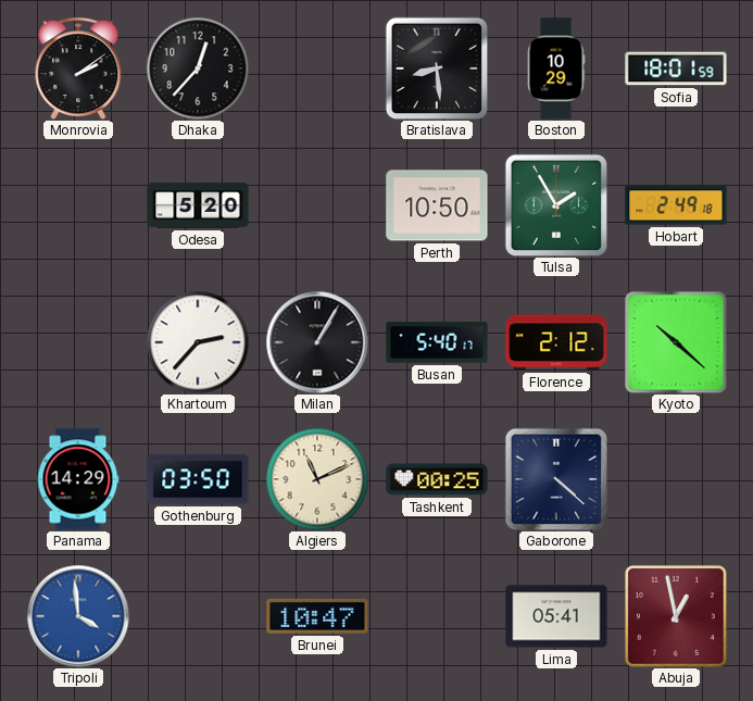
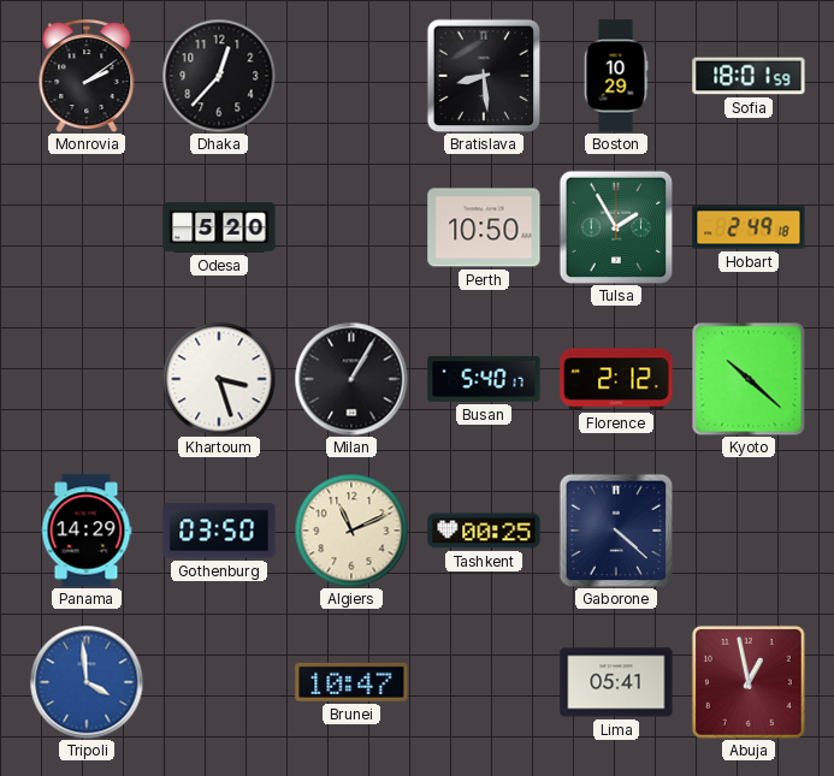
Khartoum: 2:37 -> 3:27 (219, 379)
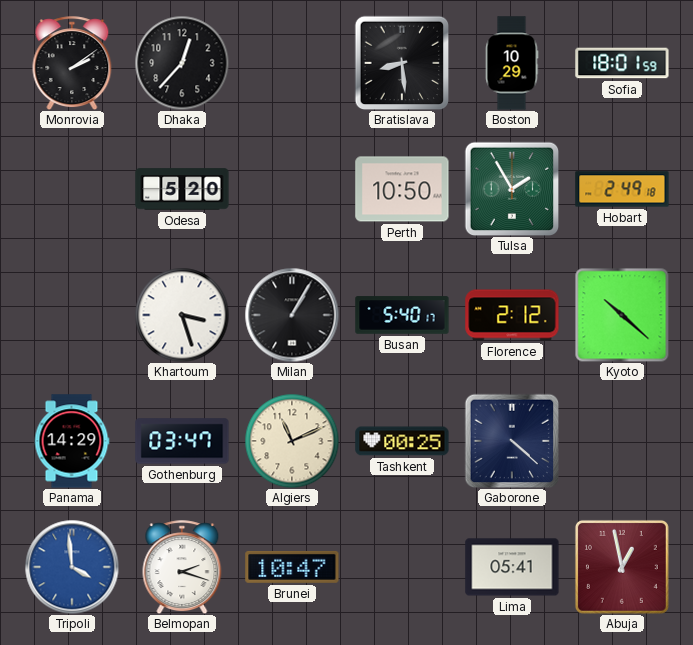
Gothenburg: 03:50 -> 03:47 (182, 441)
Belmopan: none -> 2:18 (182, 567)
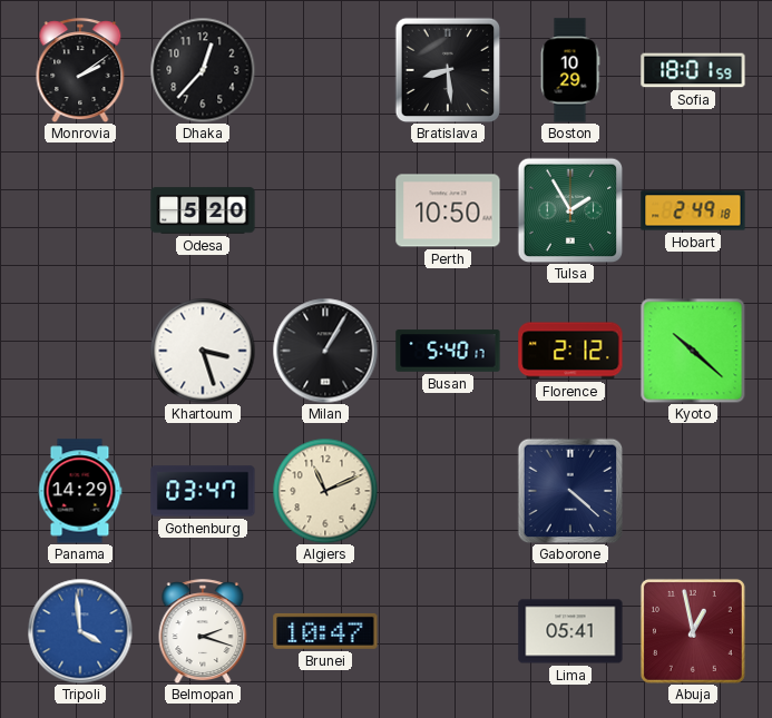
Tashkent: 00:25 -> none (402, 441)
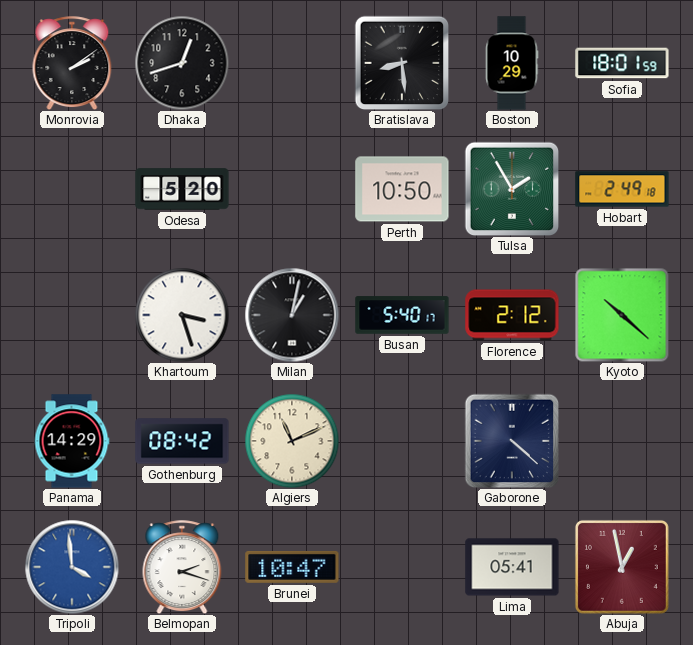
Dhaka: 12:37 -> 12:42 (182, 63)
Milan: 1:05 -> 1:02 (292, 315)
Gothenburg: 03:47 -> 08:42 (182, 441)
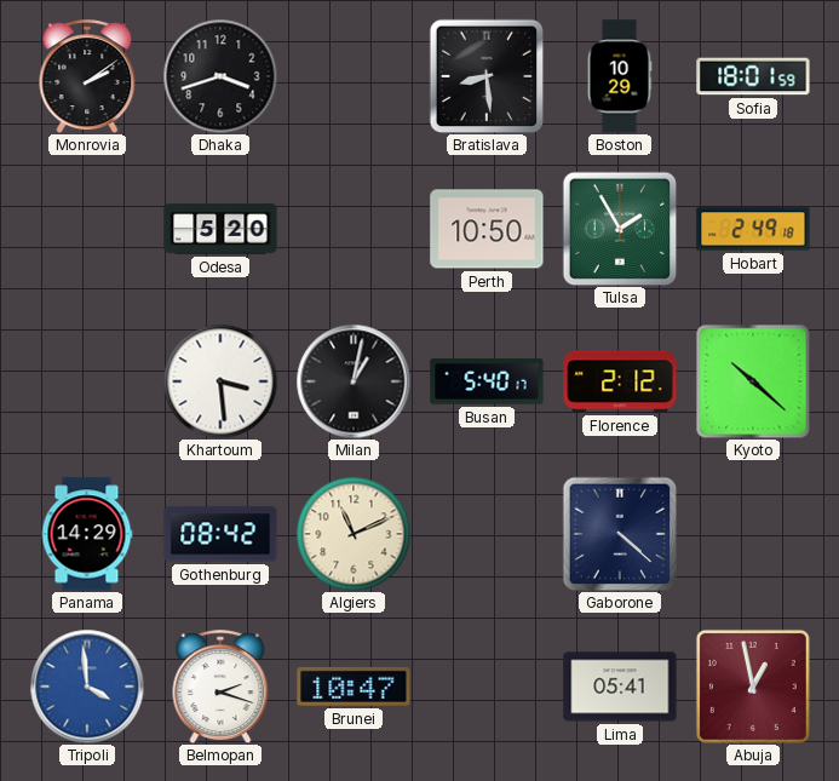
Dhaka: 12:42 -> 3:42 (220, 76)
Khartoum: 3:27 -> 3:29 (220, 381)
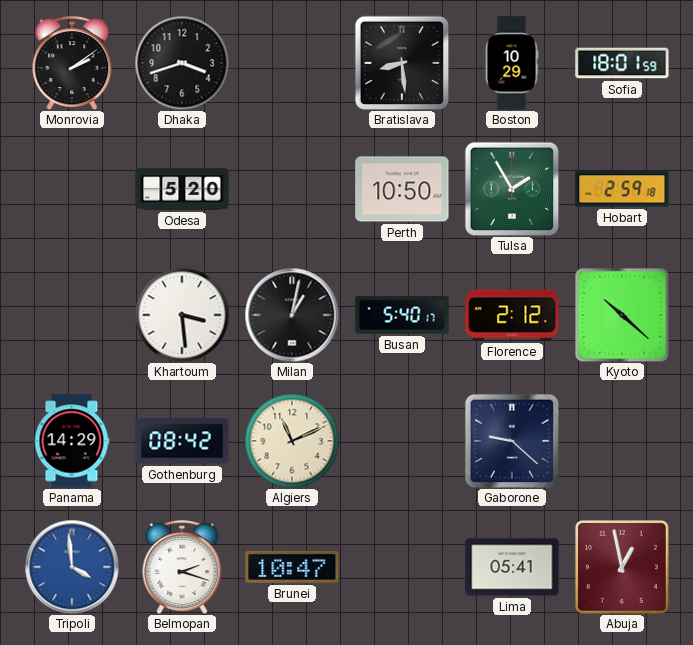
Hobart: 2:49 -> 2:59 (622, 189)
Gaborone: 4:22 -> 9:22 (512, 441)
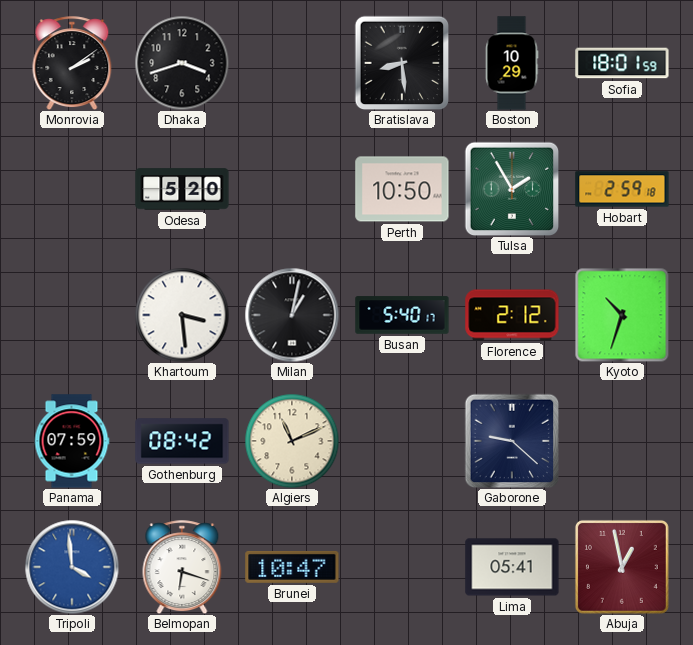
Kyoto: 10:22 -> 10:33 (622, 315)
Panama: 14:29 -> 07:59 (72, 441)
Belmopan: 2:18 -> 6:18 (182, 567)
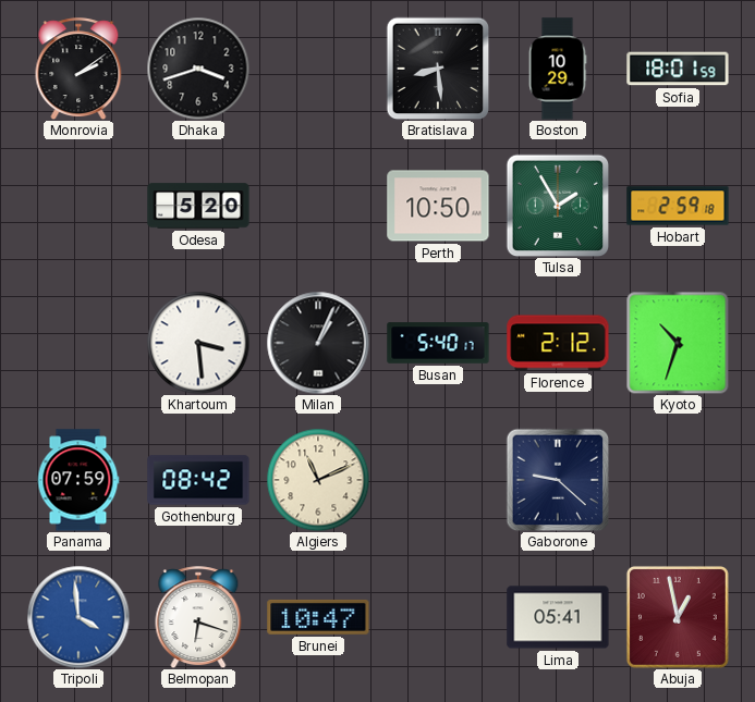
Milan: 1:02 -> 1:04 (318, 343)
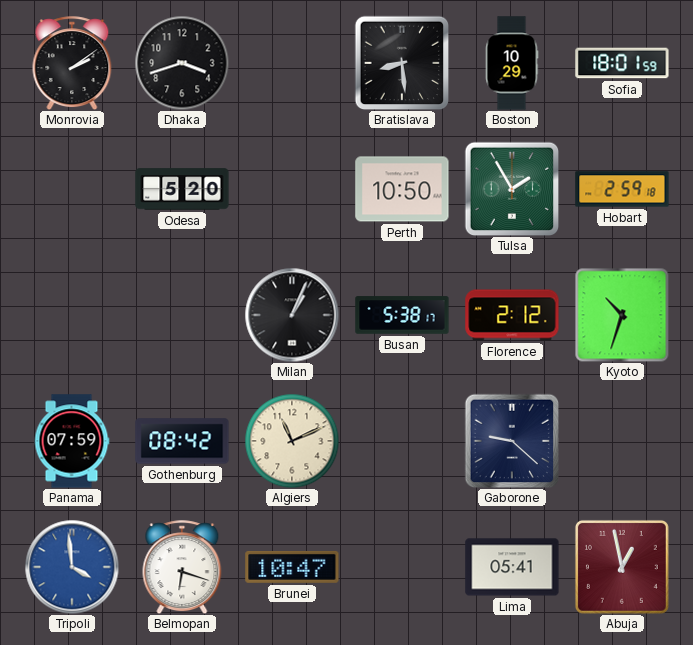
Khartoum: 3:29 -> none (198, 343)
Busan: 5:40 -> 5:38 (402, 315)
